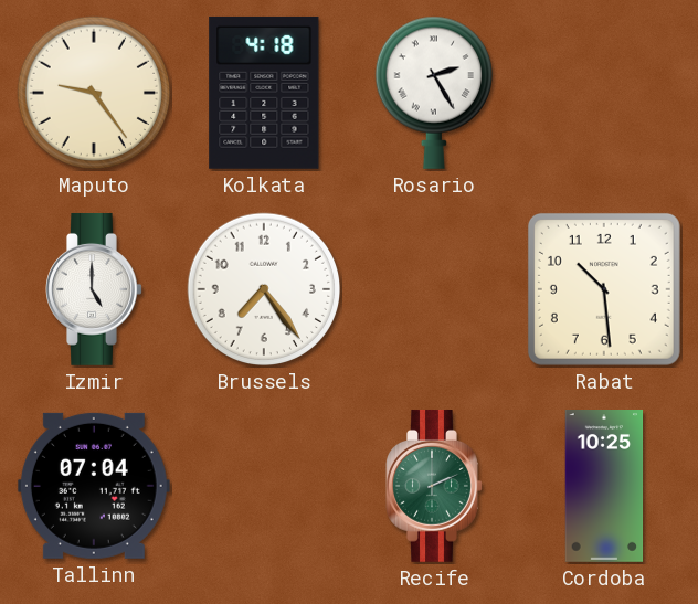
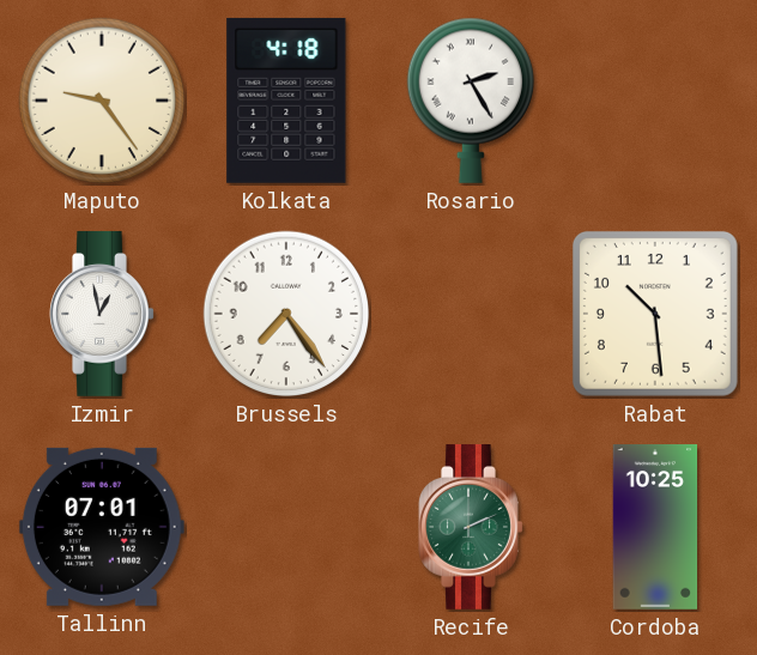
Izmir: 5:00 -> 12:58 (102, 314)
Tallinn: 07:04 -> 07:01 (102, 527)
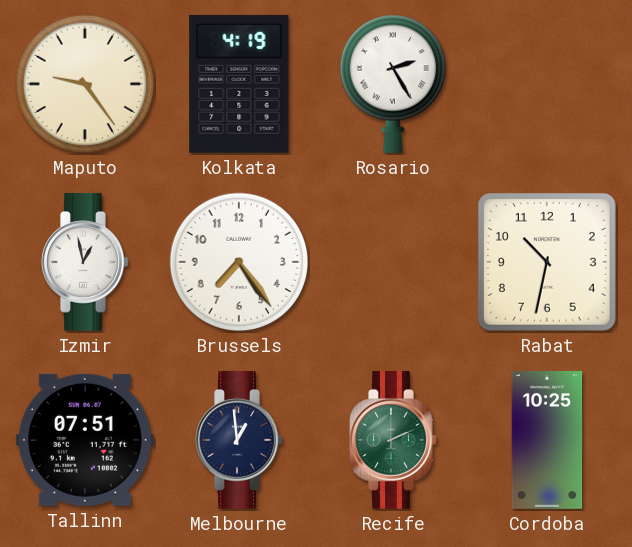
Kolkata: 4:18 -> 4:19 (239, 84)
Rabat: 10:29 -> 10:32 (547, 262)
Tallinn: 07:01 -> 07:51 (85, 440)
Melbourne: none -> 12:59 (239, 440)
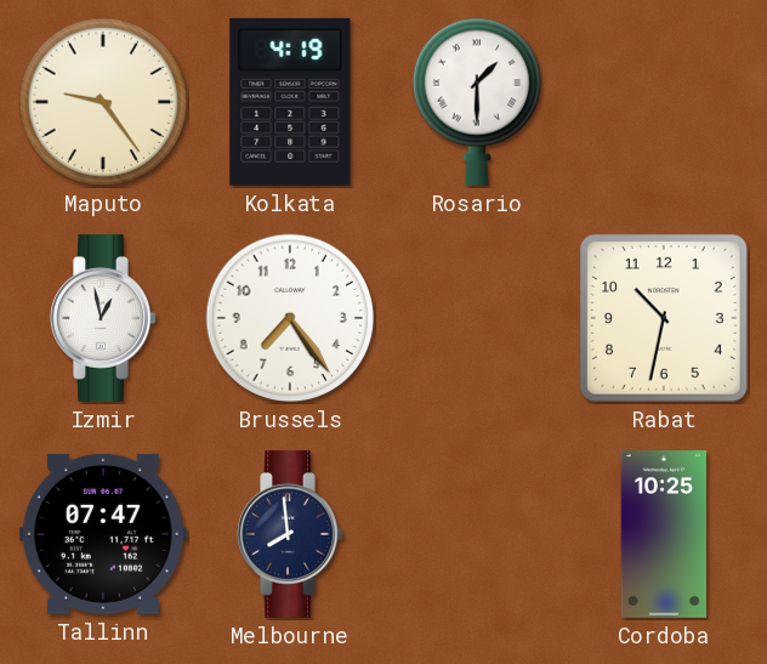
Rosario: 2:25 -> 1:30 (476, 102)
Tallinn: 07:51 -> 07:47 (103, 534)
Melbourne: 12:59 -> 7:59 (290, 534)
Recife: 2:11 -> none (393, 440)
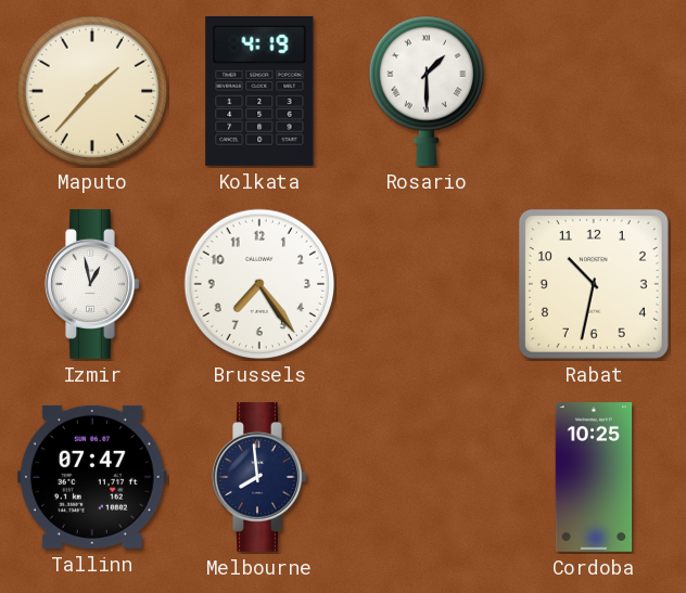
Maputo: 9:24 -> 1:37 (92, 91)
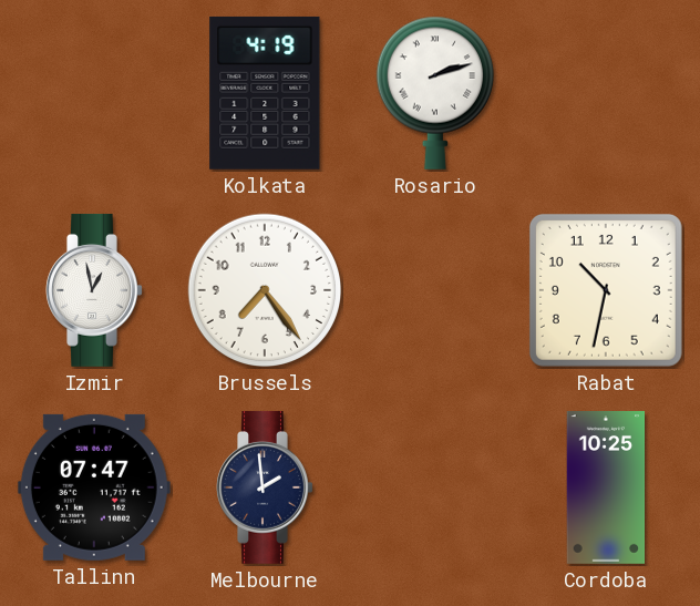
Maputo: 1:37 -> none (92, 91)
Rosario: 1:30 -> 2:12 (434, 93)
Melbourne: 7:59 -> 1:59 (265, 487)
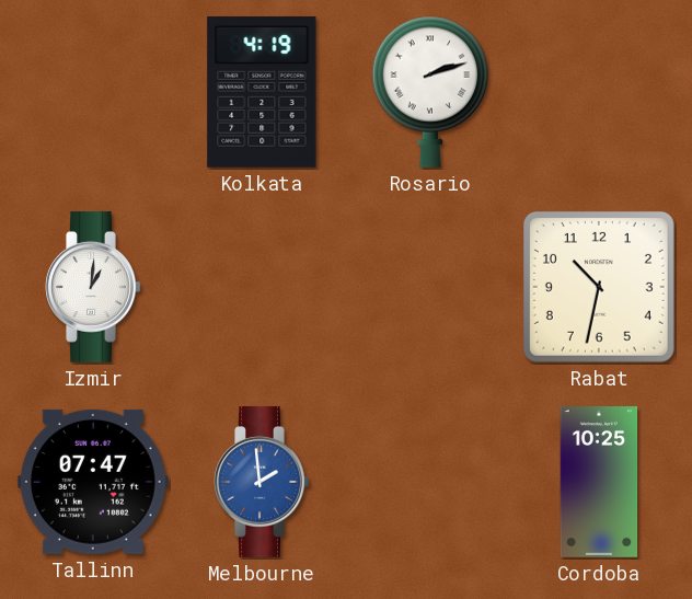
Izmir: 12:58 -> 1:01 (93, 287)
Brussels: 7:24 -> none (265, 290)
Melbourne dial: navy -> blue (262, 482)
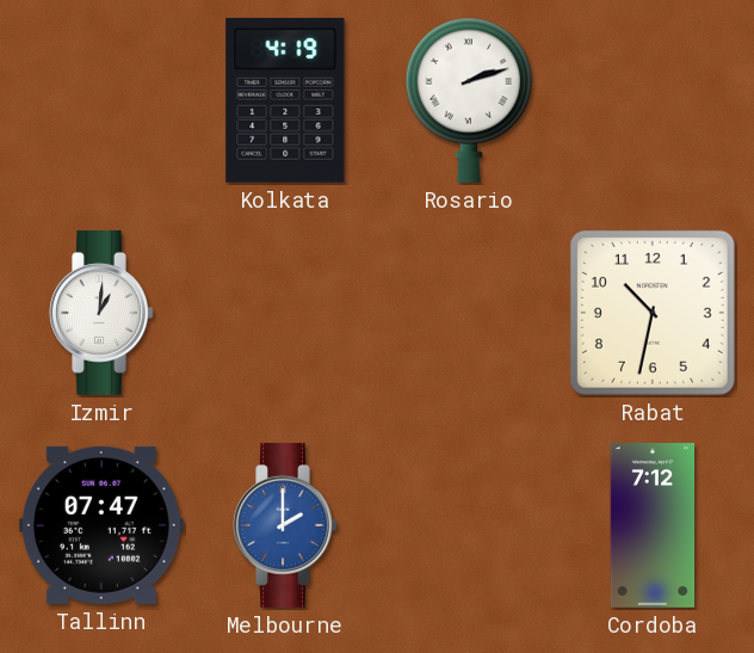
Melbourne: 1:59 -> 2:00 (285, 525)
Cordoba: 10:25 -> 7:12 (653, 526)
